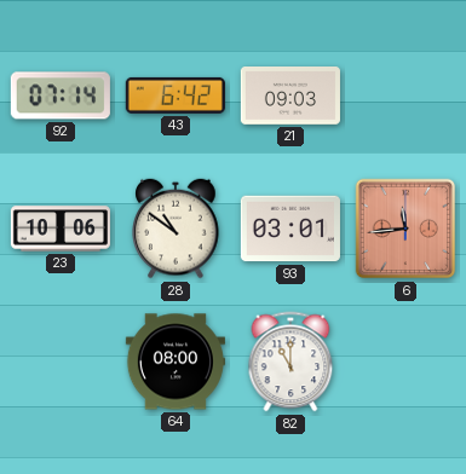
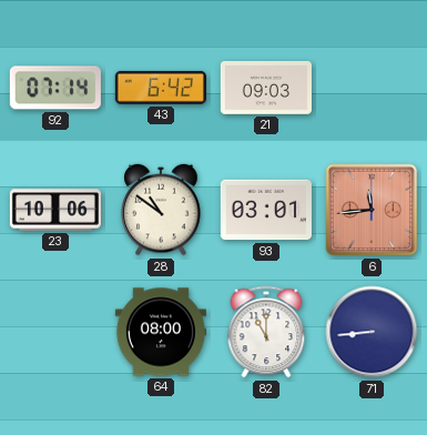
71: none -> 8:44 (372, 332)
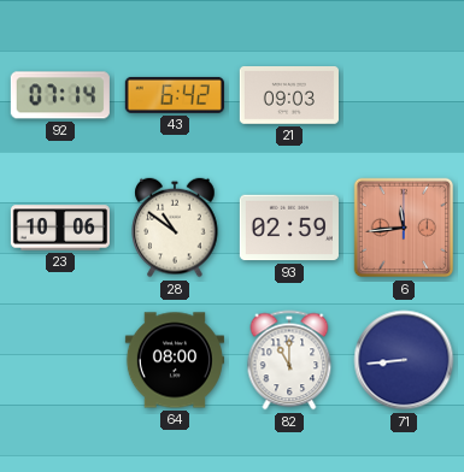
93: 03:01 -> 02:59 (289, 228)
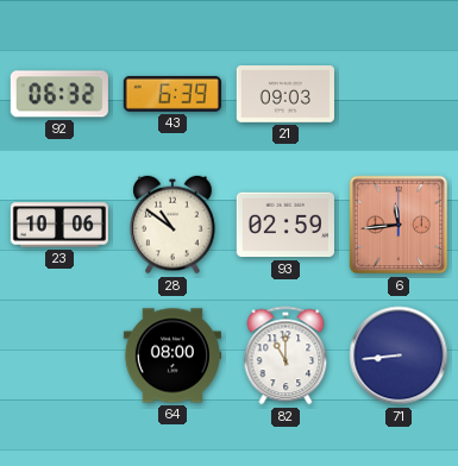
92: 07:14 -> 06:32 (59, 94)
43: 6:42 -> 6:39 (172, 94)
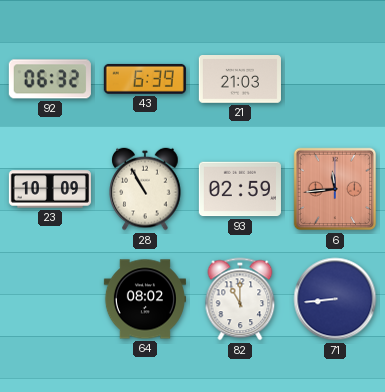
21: 09:03 -> 21:03 (240, 80)
23: 10:06 -> 10:09 (50, 189)
28: 10:51 -> 10:55 (145, 189)
64: 08:00 -> 08:02 (145, 299)
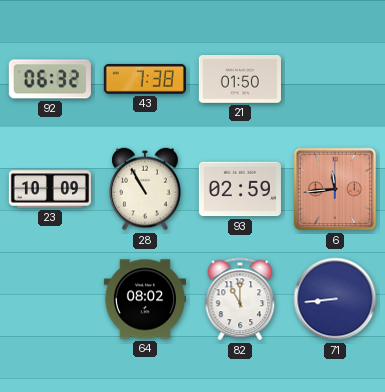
43: 6:39 -> 7:38 (145, 79)
21: 21:03 -> 01:50 (240, 80)
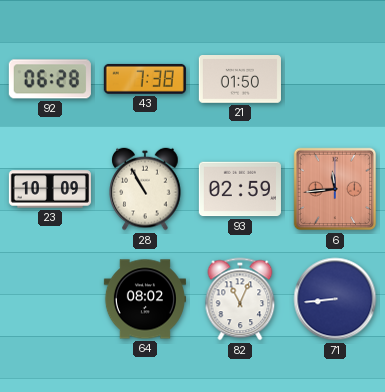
92: 06:32 -> 06:28 (50, 79)
82: 11:00 -> 11:04 (240, 299)
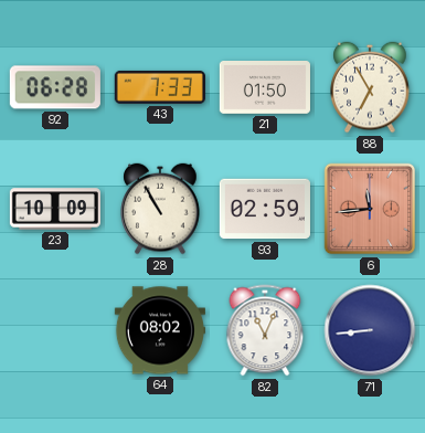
43: 7:38 -> 7:33 (160, 87)
88: none -> 6:55 (370, 87)
